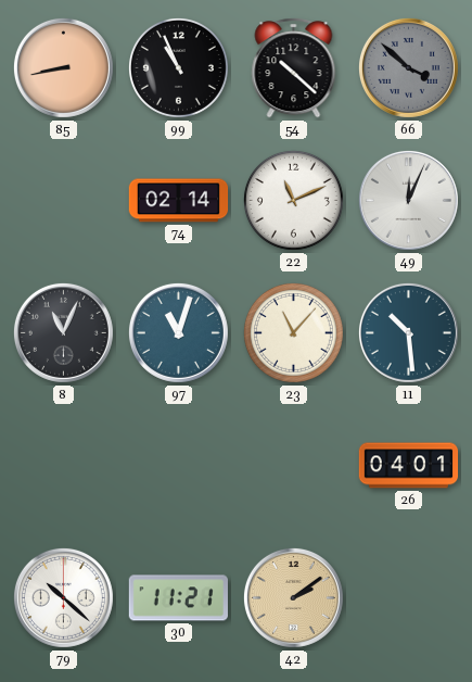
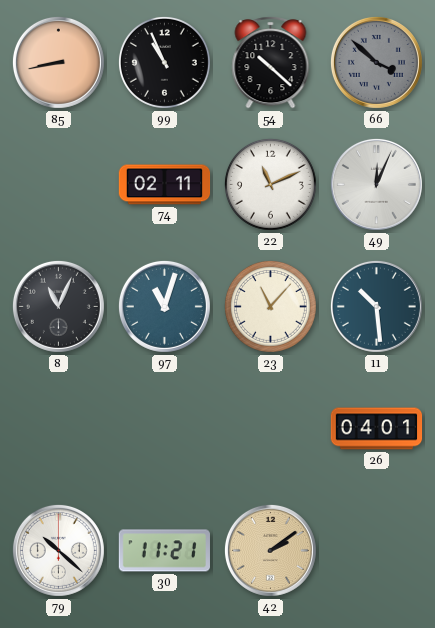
74: 02:14 -> 02:11 (165, 185)
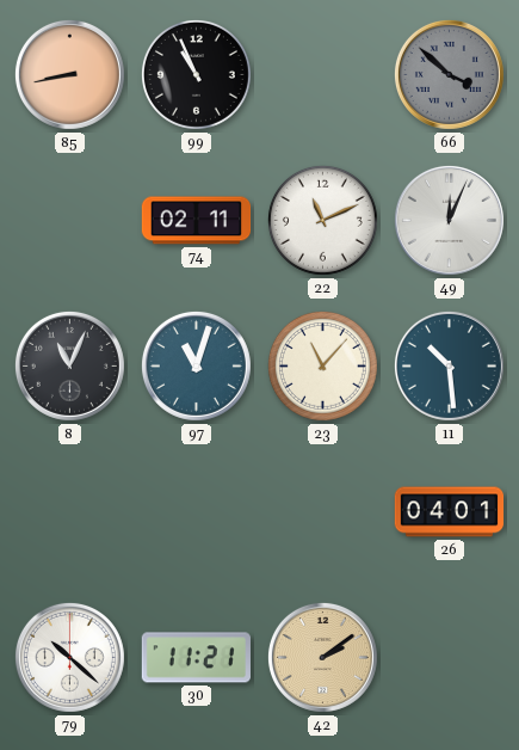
54: 10:22 -> none (271, 63)
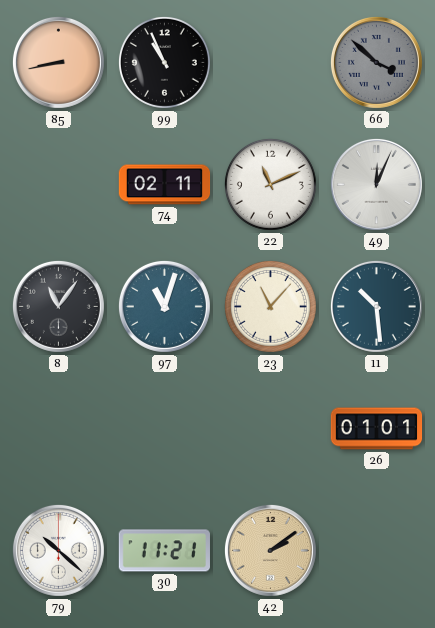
8: 11:04 -> 11:06 (58, 306)
26: 04:01 -> 01:01 (377, 429)
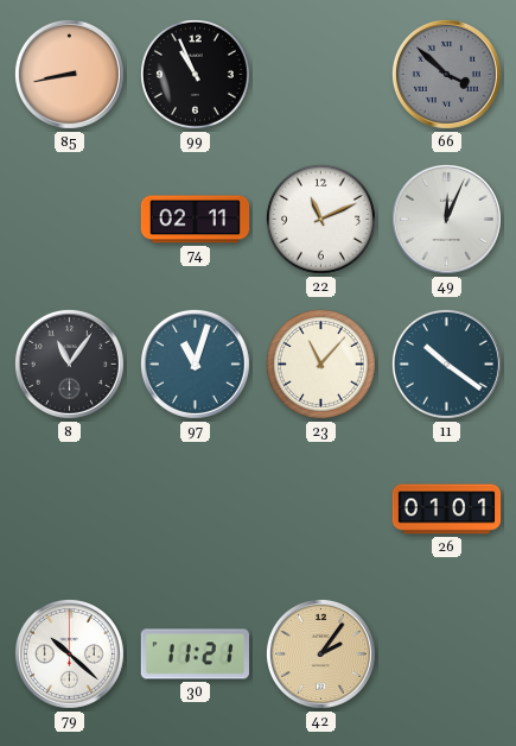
11: 10:29 -> 10:21 (446, 363)
42: 2:09 -> 2:06 (320, 653)
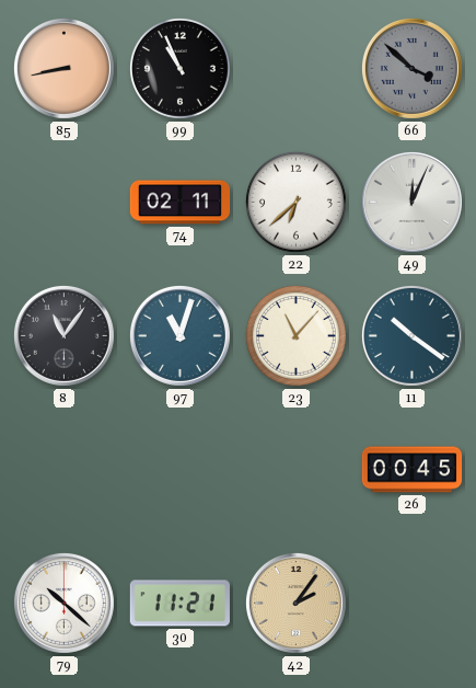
22: 11:11 -> 6:38 (295, 202)
26: 01:01 -> 00:45 (413, 470)
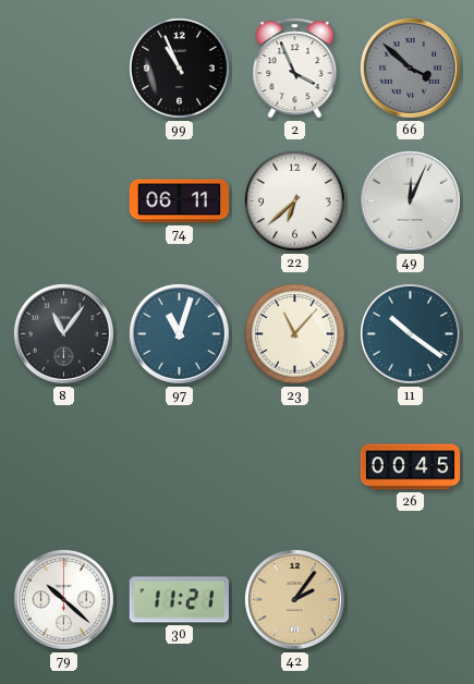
85: 8:43 -> none (63, 68)
2: none -> 3:56 (295, 69)
74: 02:11 -> 06:11 (180, 201)
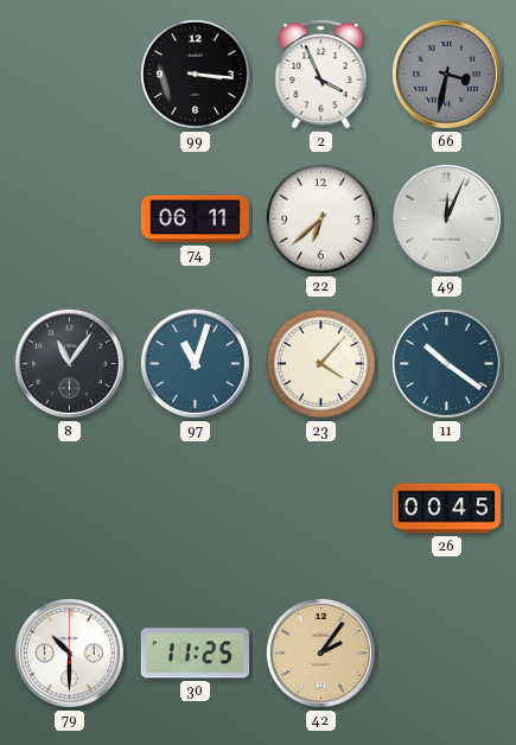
99: 10:56 -> 3:16 (195, 74)
66: 3:52 -> 3:32 (446, 74)
23: 11:07 -> 4:07 (320, 363)
79: 10:22 -> 10:30 (69, 652)
30: 11:21 -> 11:25 (195, 654)
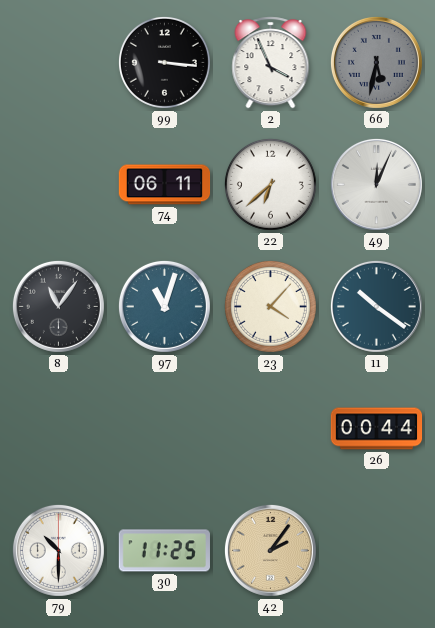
66: 3:32 -> 5:32 (376, 62)
26: 00:45 -> 00:44 (377, 429)
